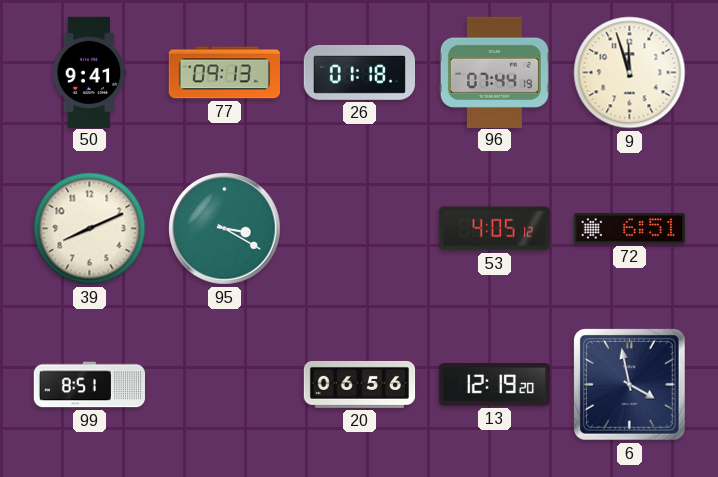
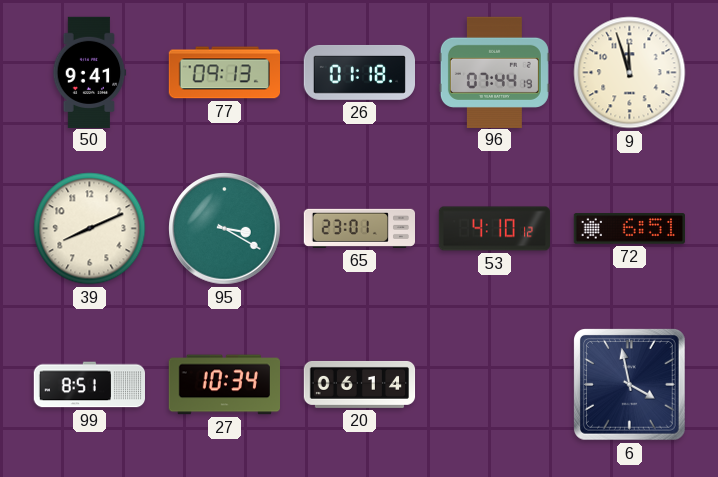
65: none -> 23:01 (359, 228)
53: 4:05 -> 4:10 (494, 229)
27: none -> 10:34 (224, 385)
20: 06:56 -> 06:14 (360, 384)
13: 12:19 -> none (494, 385)
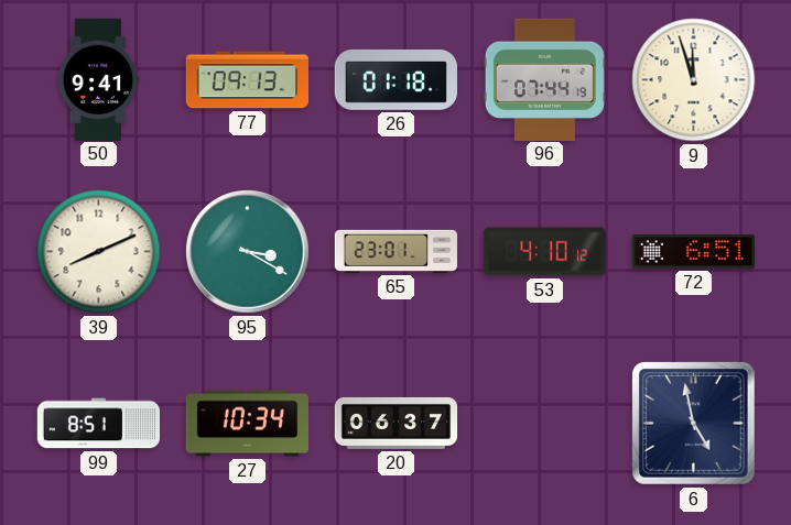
20: 06:14 -> 06:37 (397, 423)
6: 3:58 -> 4:58 (694, 424)
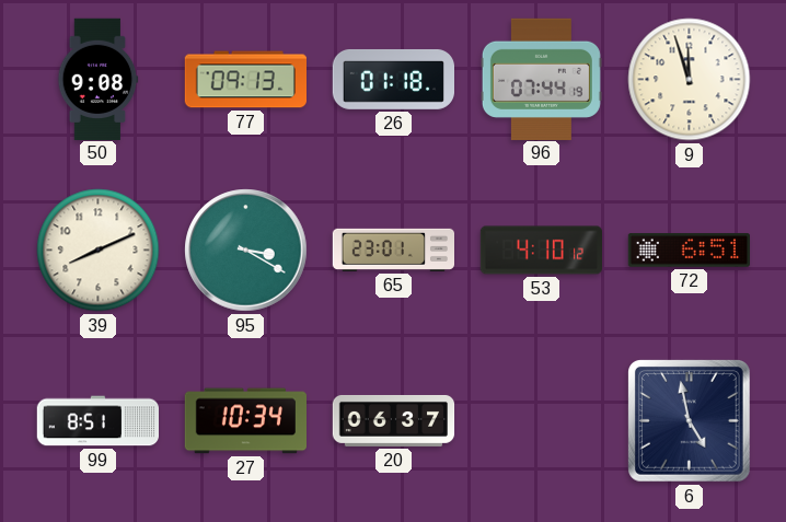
50: 9:41 -> 9:08 (99, 79)
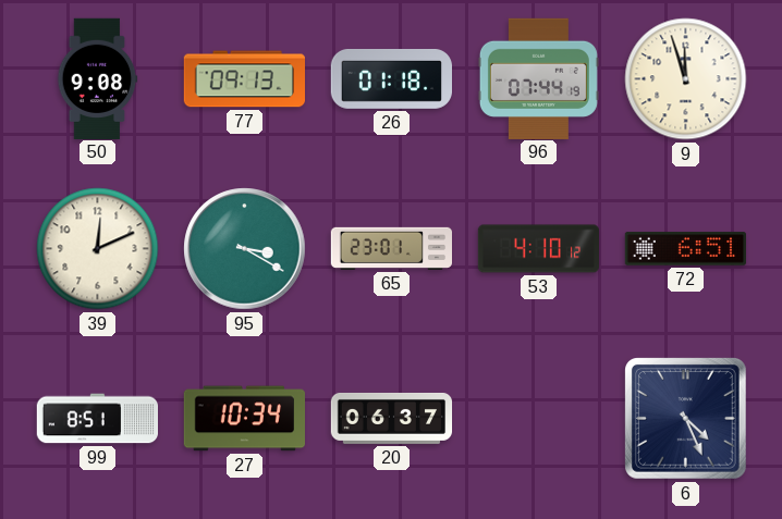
39: 8:11 -> 12:11 (98, 249)
6: 4:58 -> 4:26 (686, 419)
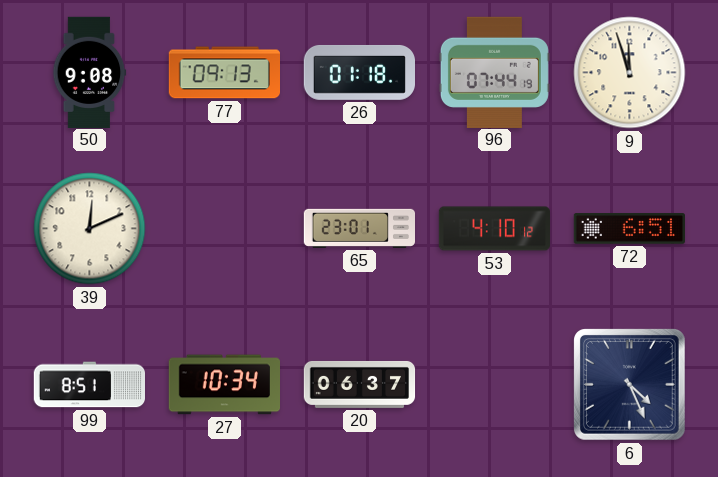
95: 3:20 -> none (245, 249)
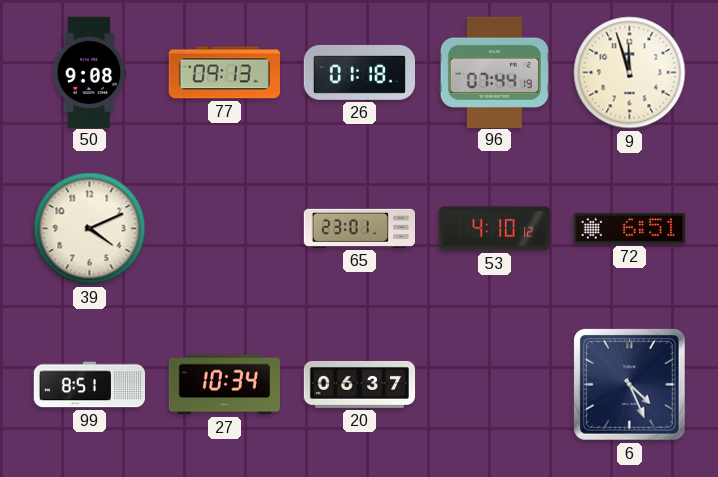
39: 12:11 -> 4:11 (90, 229)
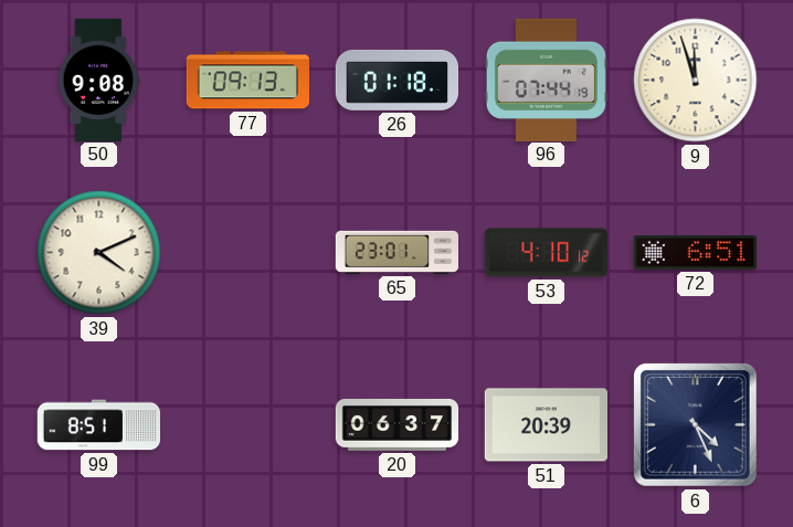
27: 10:34 -> none (224, 385)
51: none -> 20:39 (546, 425)
